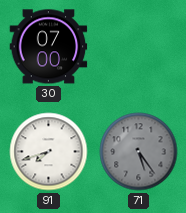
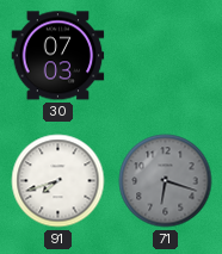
30: 07:00 -> 07:03 (58, 56)
71: 5:24 -> 6:18 (166, 181)
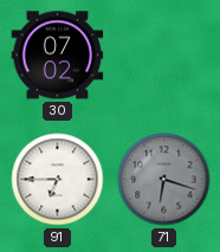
30: 07:03 -> 07:02 (58, 56)
91: 7:42 -> 6:45 (58, 180)
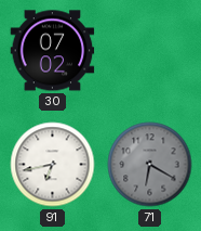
91: 6:45 -> 6:43 (53, 165)
71: 6:18 -> 6:20 (150, 165)
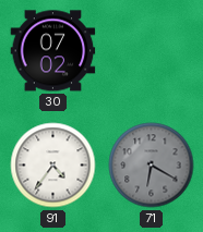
91: 6:43 -> 4:36 (53, 166)
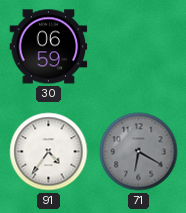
30: 07:02 -> 06:59 (49, 47)
